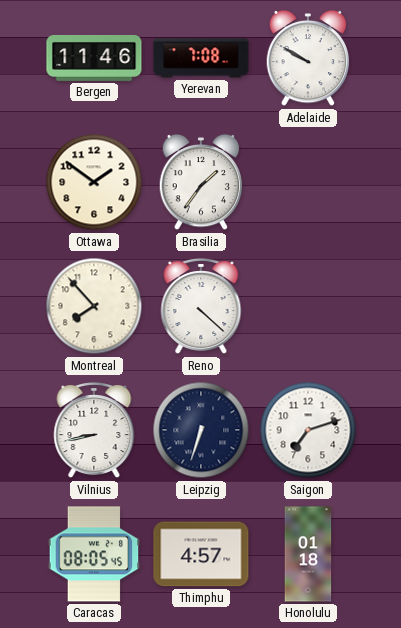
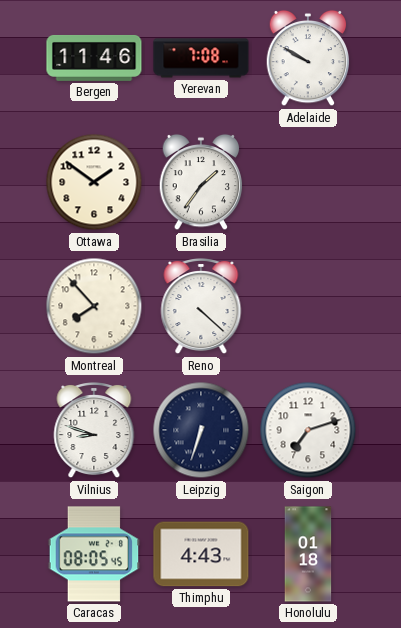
Vilnius: 8:43 -> 8:48 (94, 431)
Thimphu: 4:57 -> 4:43 (201, 554)
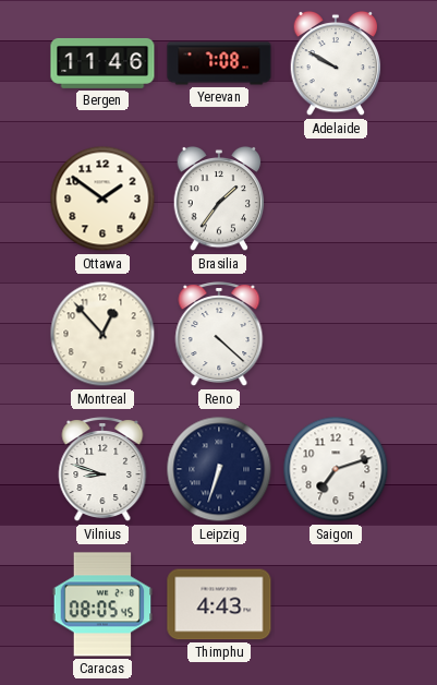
Montreal: 7:53 -> 12:53 (102, 334)
Honolulu: 01:18 -> none (308, 554)
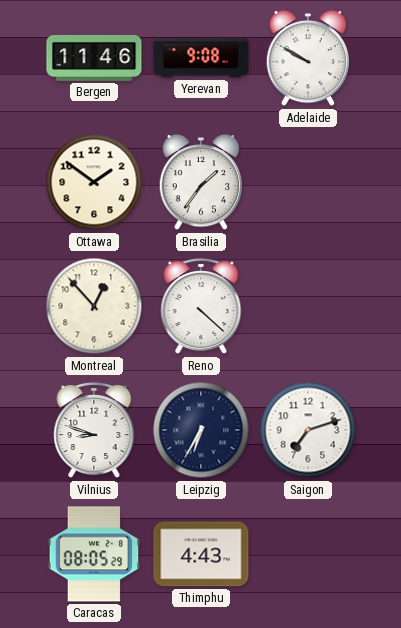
Yerevan: 7:08 -> 9:08 (201, 58)
Leipzig: 6:33 -> 6:35 (201, 430)
Caracas: 08:05:45 -> 08:05:29 (94, 554)
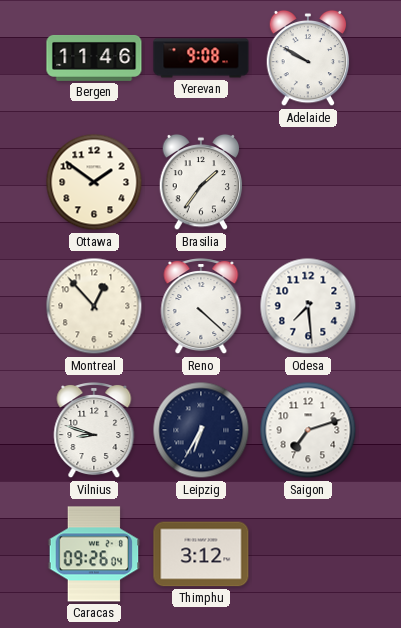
Odesa: none -> 7:29 (308, 306)
Caracas: 08:05 -> 09:26 (94, 554)
Thimphu: 4:43 -> 3:12 (201, 554)
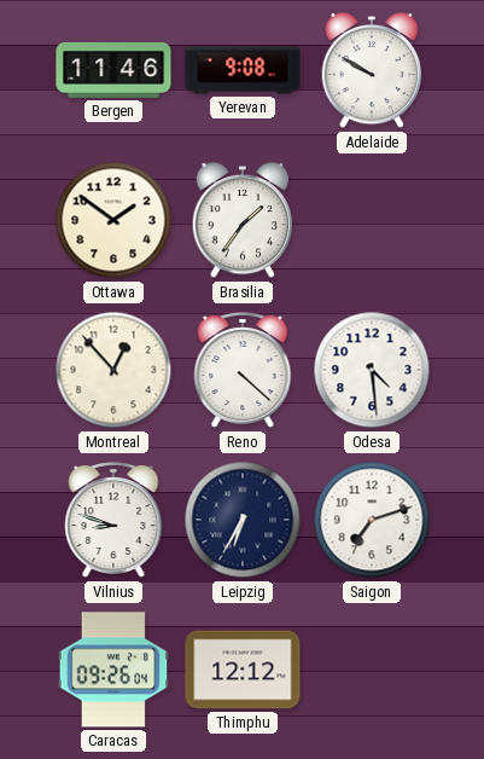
Odesa: 7:29 -> 4:29 (372, 370)
Thimphu: 3:12 -> 12:12 (243, 670)
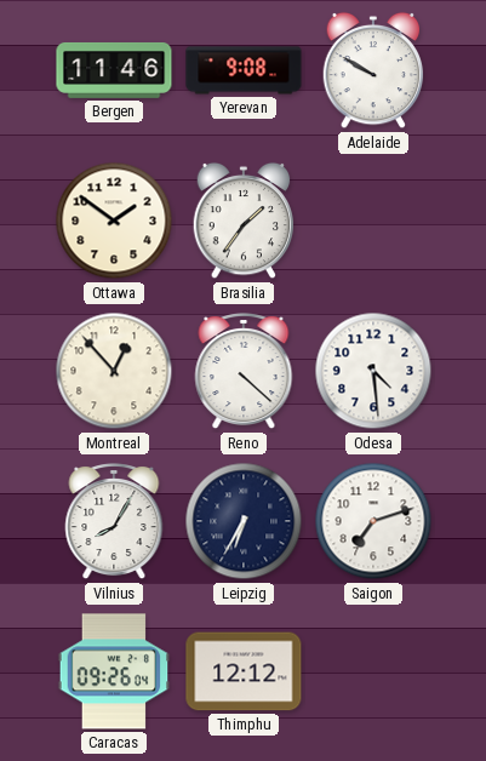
Vilnius: 8:48 -> 8:05 (114, 522)
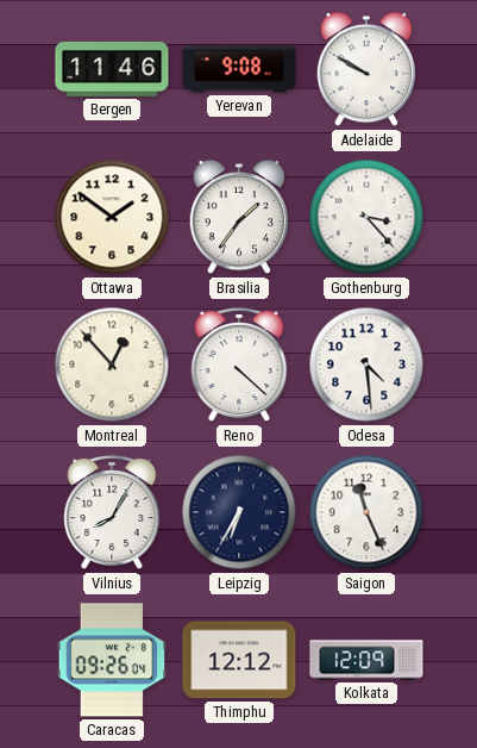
Gothenburg: none -> 3:23 (366, 217)
Saigon: 7:12 -> 11:26 (366, 512)
Kolkata: none -> 12:09 (366, 660)
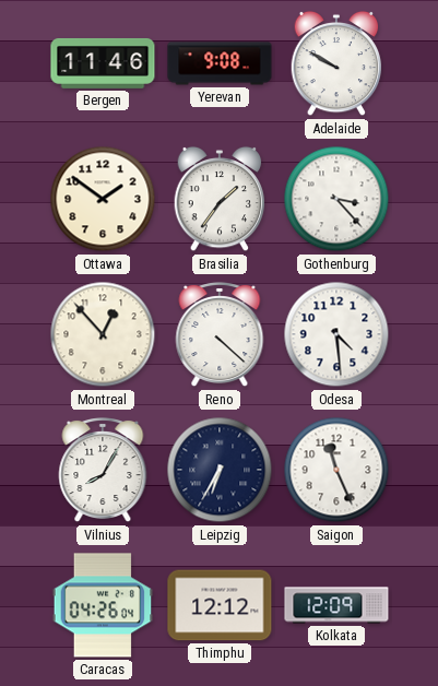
Caracas: 09:26 -> 04:26 (103, 605)
